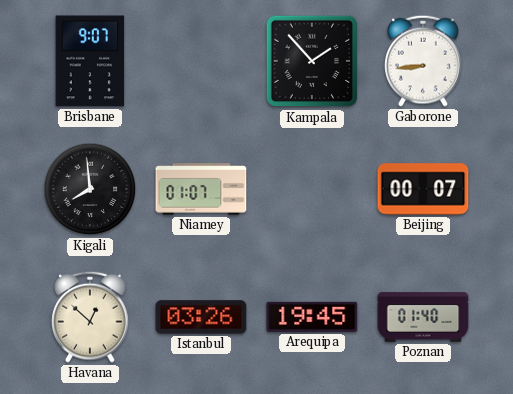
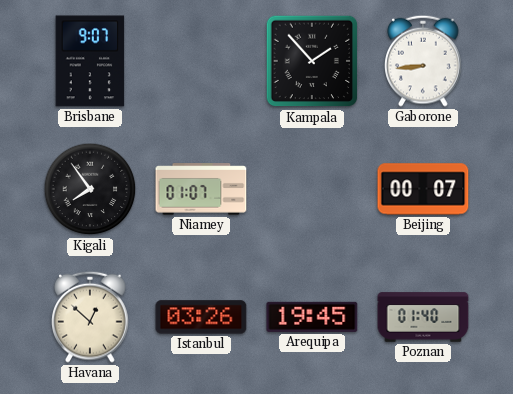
Kigali: 7:59 -> 7:54 (90, 189)
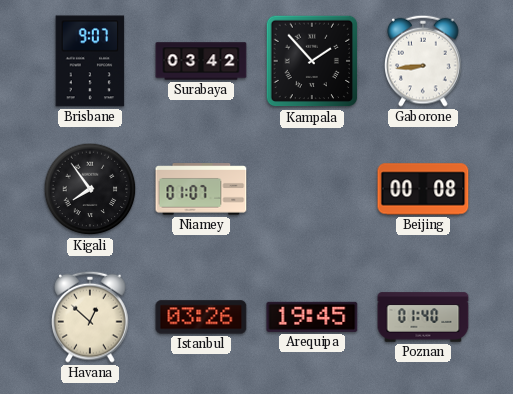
Surabaya: none -> 03:42 (201, 61)
Beijing: 00:07 -> 00:08 (423, 189)
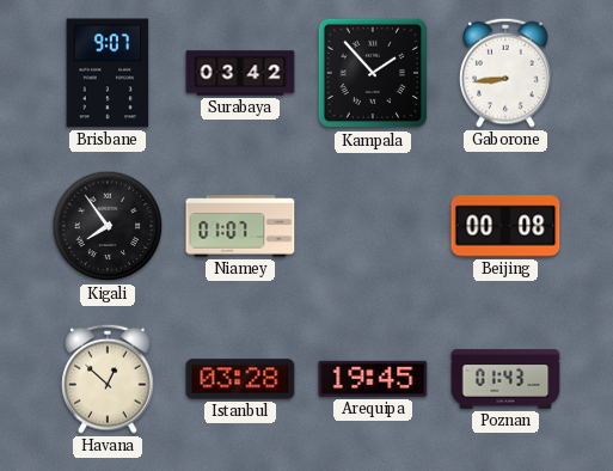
Istanbul: 03:26 -> 03:28 (240, 379)
Poznan: 01:40 -> 01:43 (505, 379)
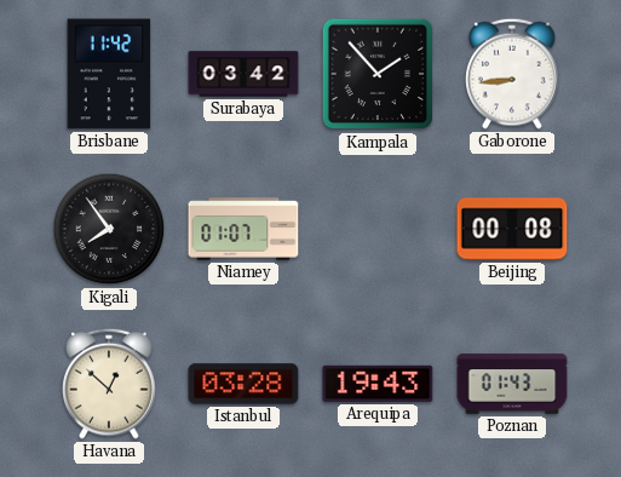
Brisbane: 9:07 -> 11:42 (109, 74)
Arequipa: 19:45 -> 19:43 (378, 384)
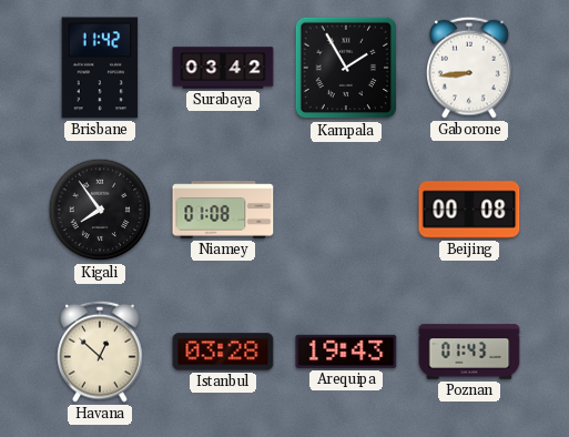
Kampala: 1:53 -> 1:55 (346, 68)
Niamey: 01:07 -> 01:08 (223, 210)
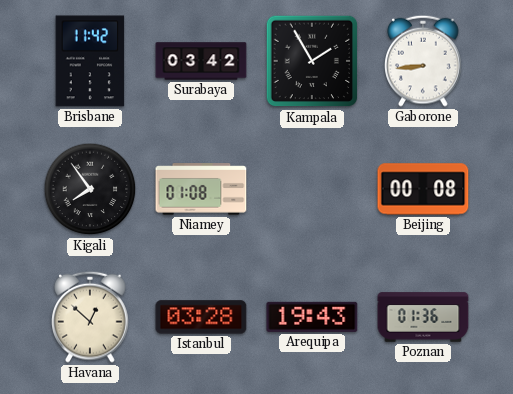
Poznan: 01:43 -> 01:36 (423, 317)
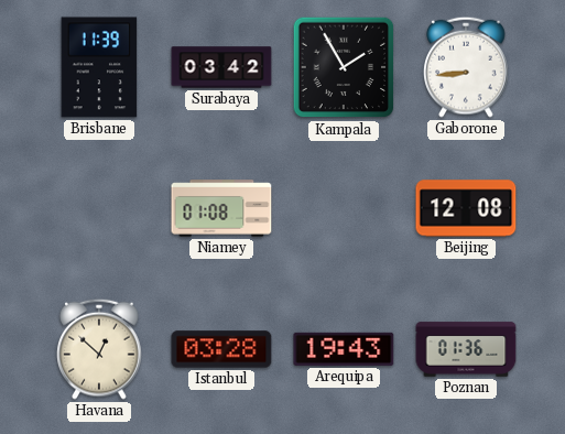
Brisbane: 11:42 -> 11:39 (99, 67)
Kigali: 7:54 -> none (90, 189)
Beijing: 00:08 -> 12:08 (466, 208)
